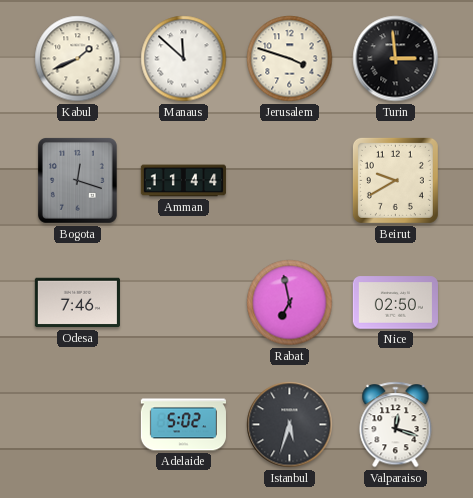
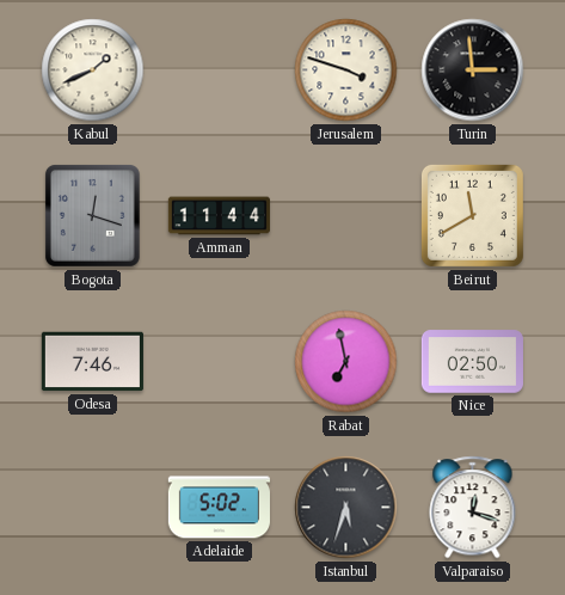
Manaus: 11:52 -> none (184, 59)
Beirut: 9:40 -> 11:40 (472, 215)
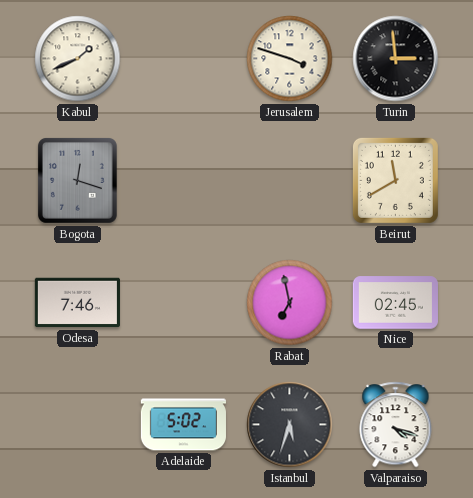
Amman: 11:44 -> none (219, 216)
Nice: 02:50 -> 02:45 (395, 303)
Valparaiso: 12:18 -> 4:18 (396, 425)
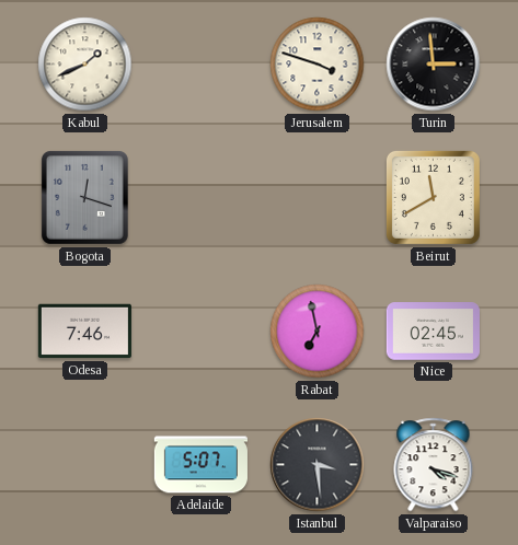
Adelaide: 5:02 -> 5:07 (200, 465)
Istanbul: 5:33 -> 3:29 (318, 465)
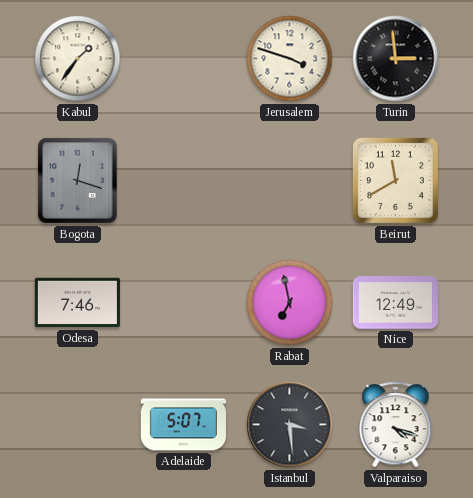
Kabul: 1:41 -> 1:36 (78, 59)
Nice: 02:45 -> 12:49 (395, 303)
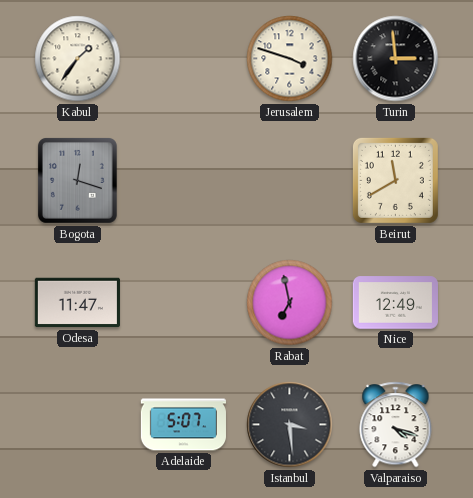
Odesa: 7:46 -> 11:47 (77, 303)
